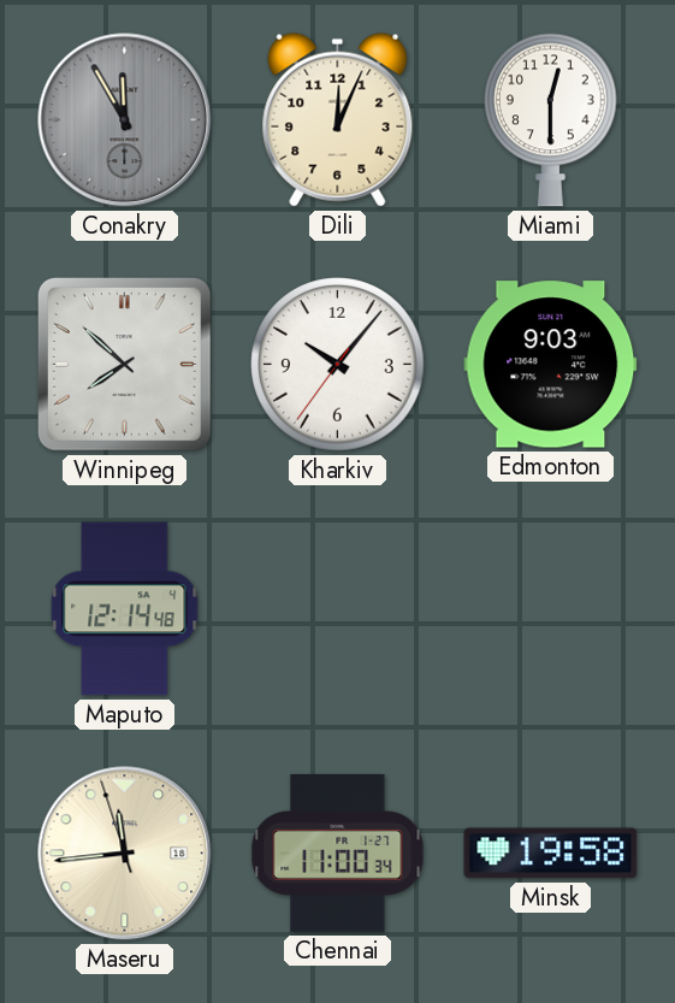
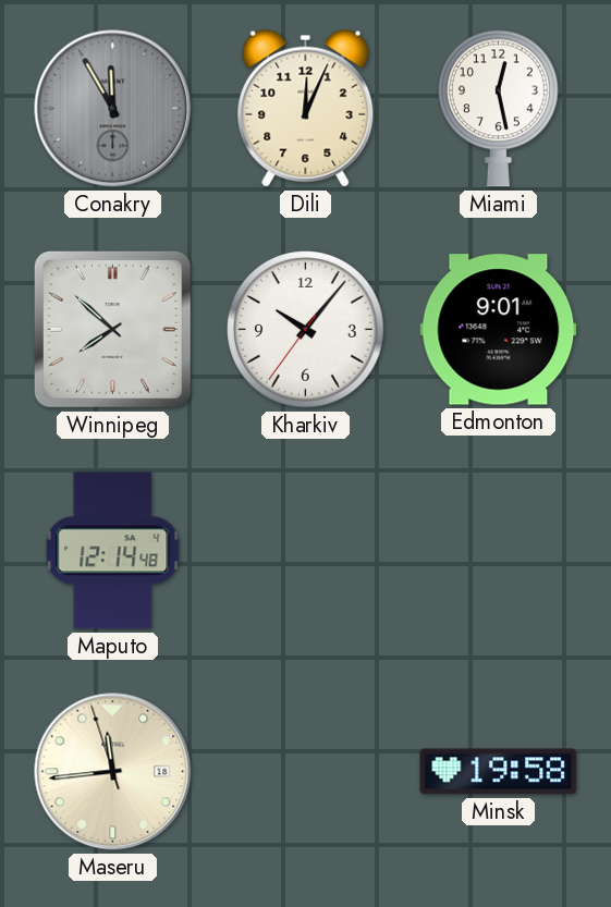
Miami: 12:30 -> 12:28 (499, 108)
Edmonton: 9:03 -> 9:01 (499, 330)
Chennai: 11:00 -> none (338, 852)
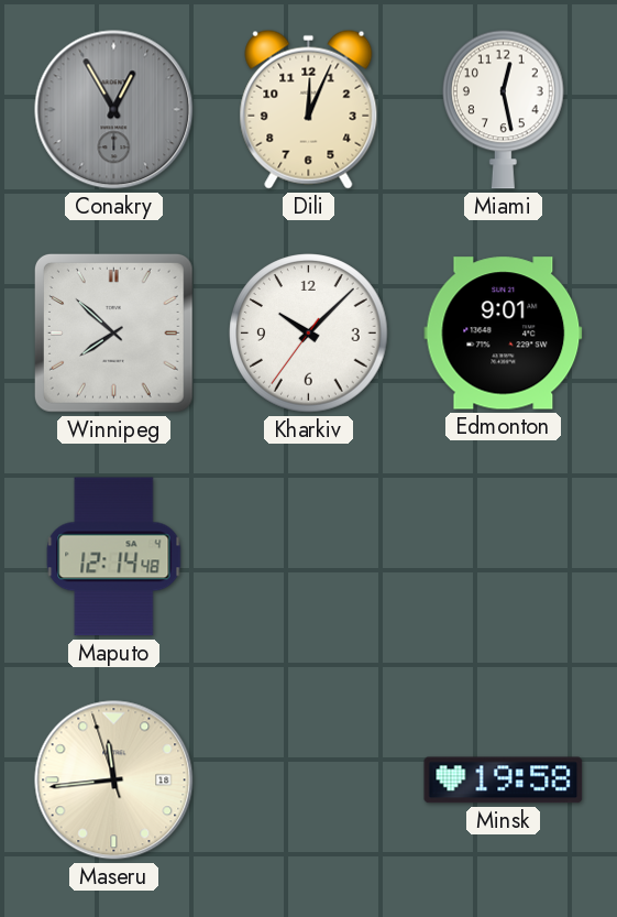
Conakry: 11:55 -> 12:55 (114, 110)
Kharkiv: 10:06 -> 10:07 (309, 334)
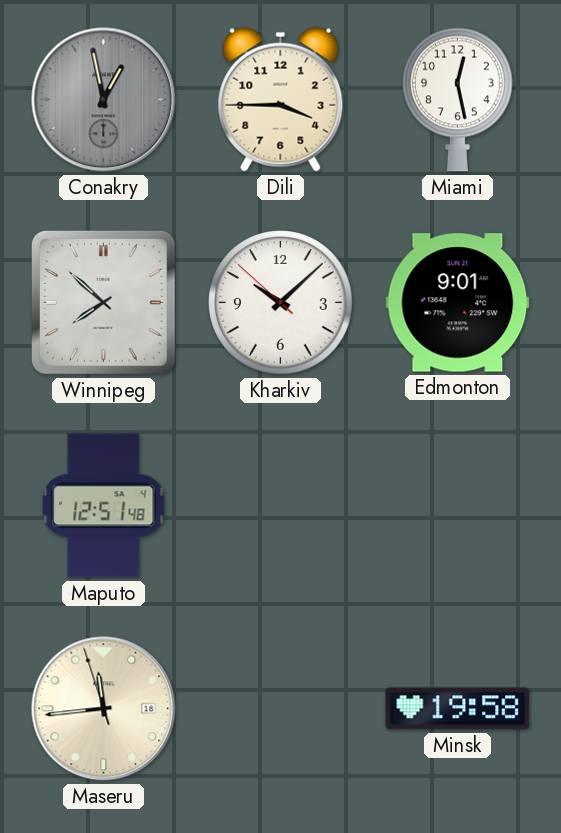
Conakry: 12:55 -> 12:58 (104, 100)
Dili: 12:04 -> 3:45 (281, 99)
Kharkiv: 10:07:36 -> 10:07:52 (281, 303)
Maputo: 12:14 -> 12:51 (104, 506)
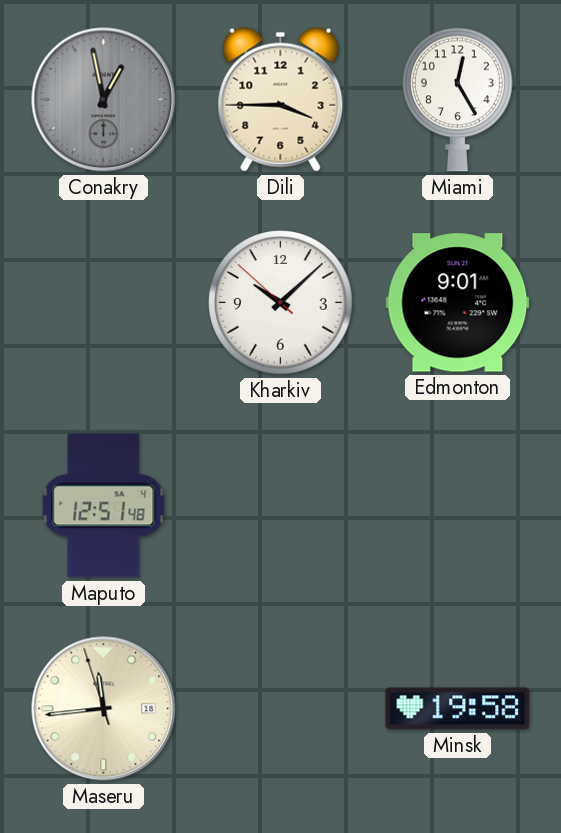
Miami: 12:28 -> 12:25 (458, 99)
Winnipeg: 7:52 -> none (103, 302)
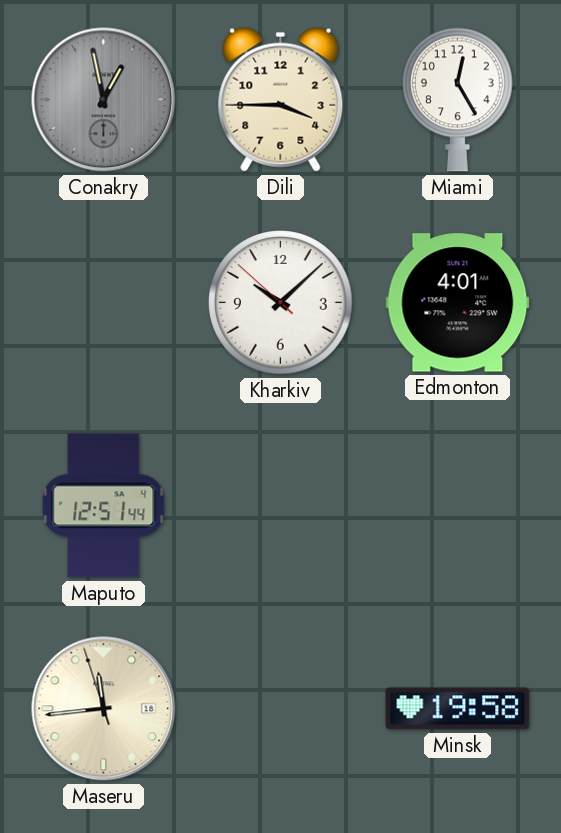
Edmonton: 9:01 -> 4:01 (458, 303)
Maputo: 12:51:48 -> 12:51:44 (104, 506)
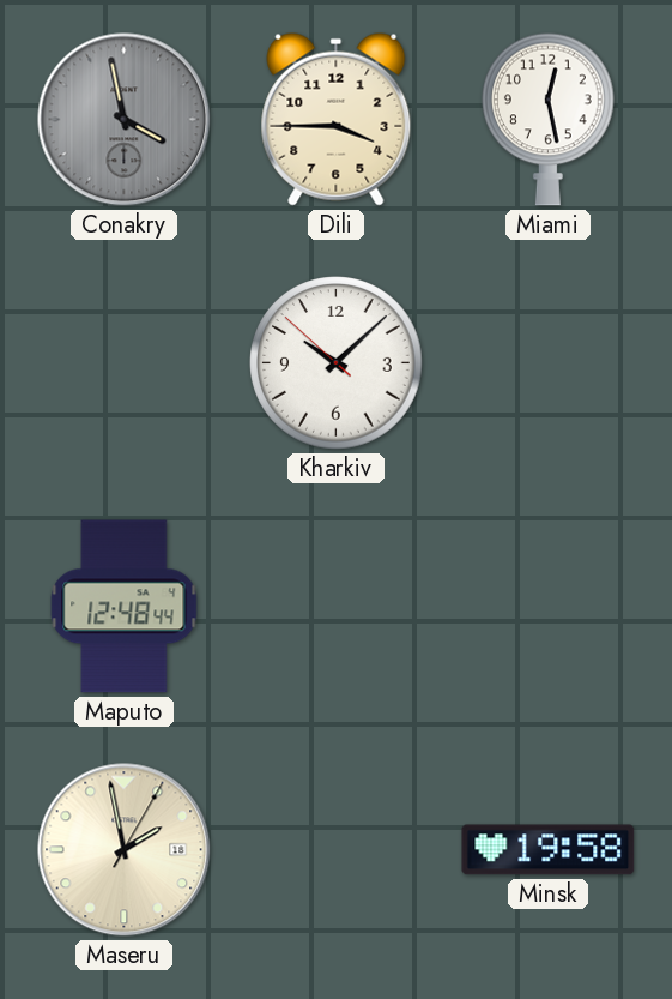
Conakry: 12:58 -> 3:58 (125, 120)
Miami: 12:25 -> 12:28 (549, 119)
Edmonton: 4:01 -> none (458, 303)
Maputo: 12:51 -> 12:48 (125, 607)
Maseru: 11:43 -> 1:58 (125, 850)
